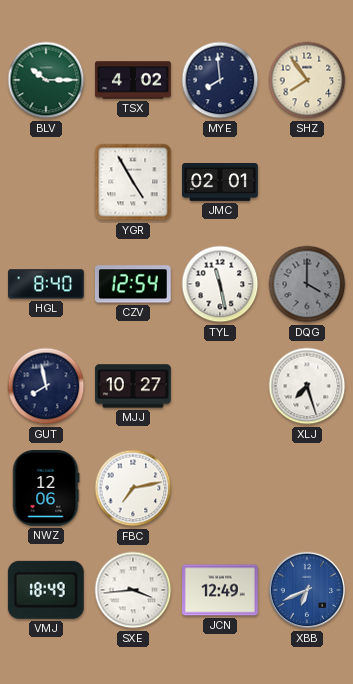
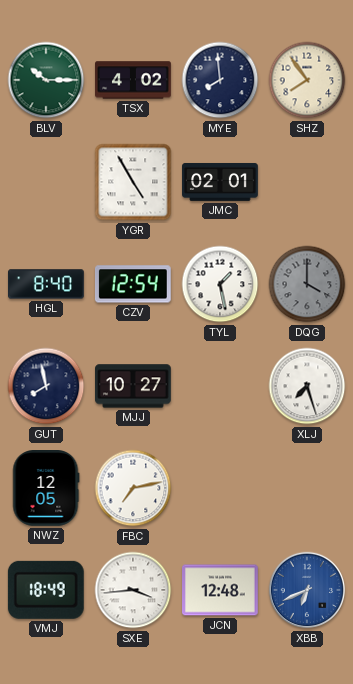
TYL: 11:28 -> 1:28 (220, 284)
NWZ: 12:06 -> 12:05 (46, 489)
JCN: 12:49 -> 12:48 (221, 590)
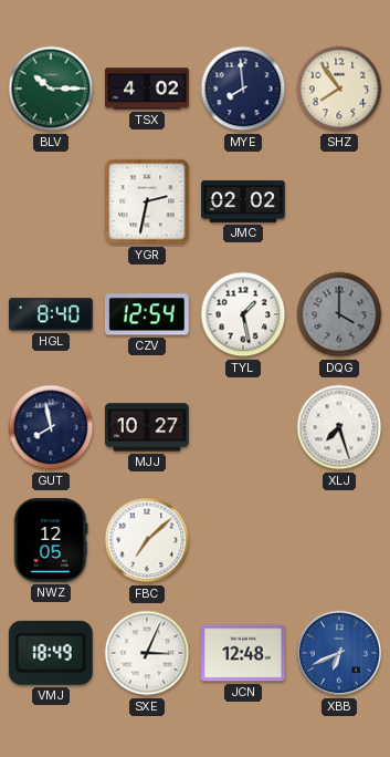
YGR: 4:55 -> 2:32 (147, 201)
JMC: 02:01 -> 02:02 (243, 201)
FBC: 7:13 -> 7:08 (147, 540)
SXE: 3:44 -> 3:04 (147, 653)
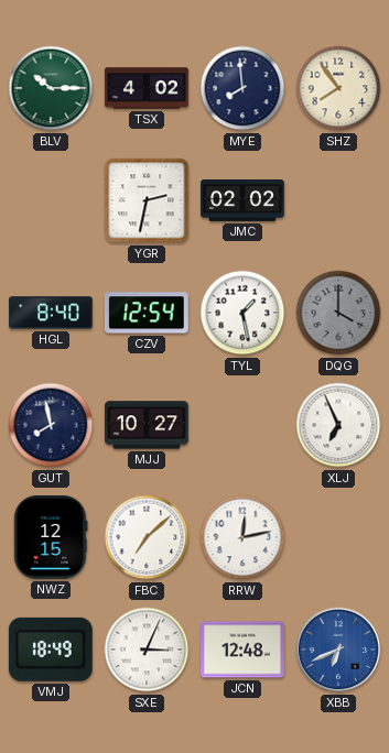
XLJ: 7:27 -> 6:56 (338, 425)
NWZ: 12:05 -> 12:15 (51, 538)
RRW: none -> 12:13 (242, 537)
